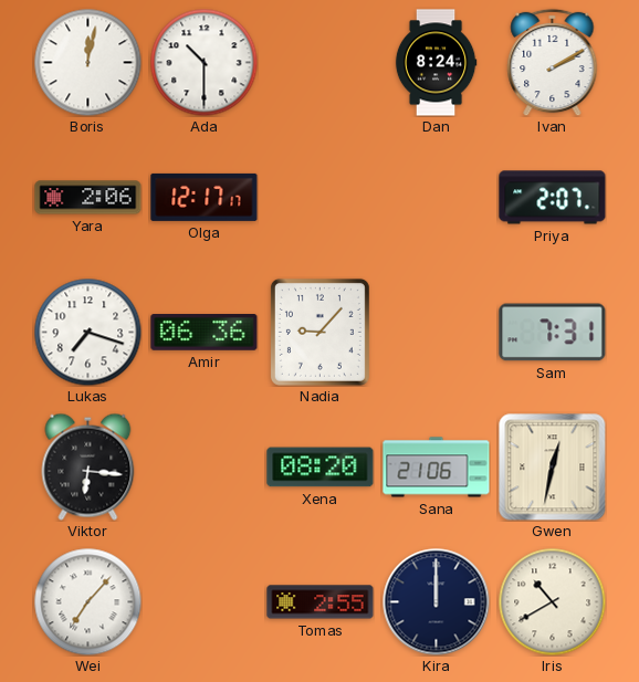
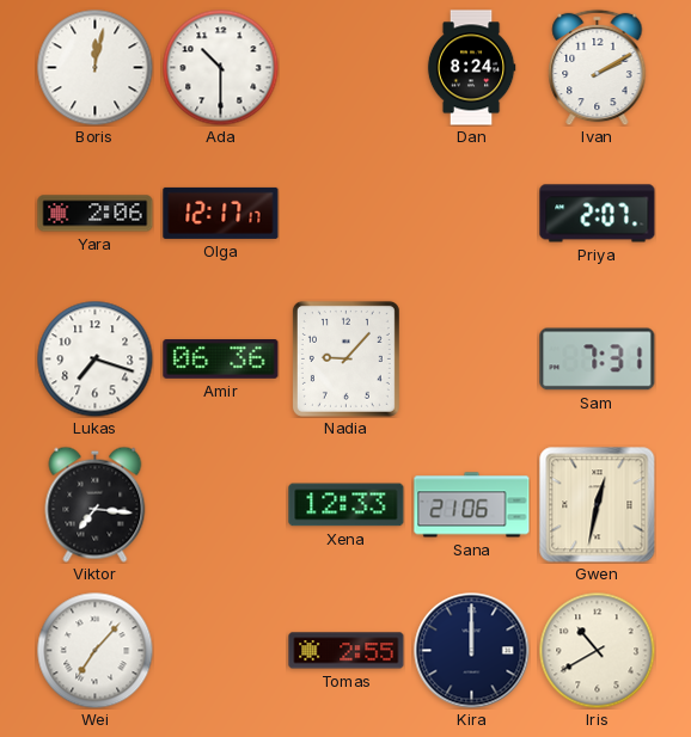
Viktor: 6:16 -> 7:16 (96, 504)
Xena: 08:20 -> 12:33 (347, 505)
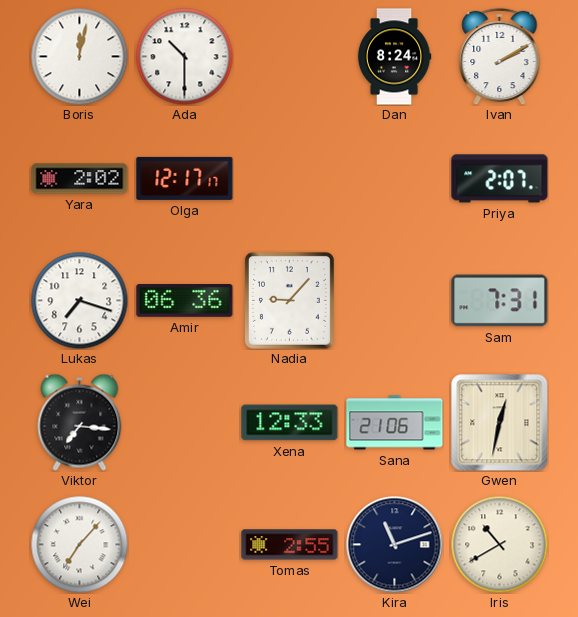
Yara: 2:06 -> 2:02 (80, 179)
Kira: 12:00 -> 11:12 (395, 545)
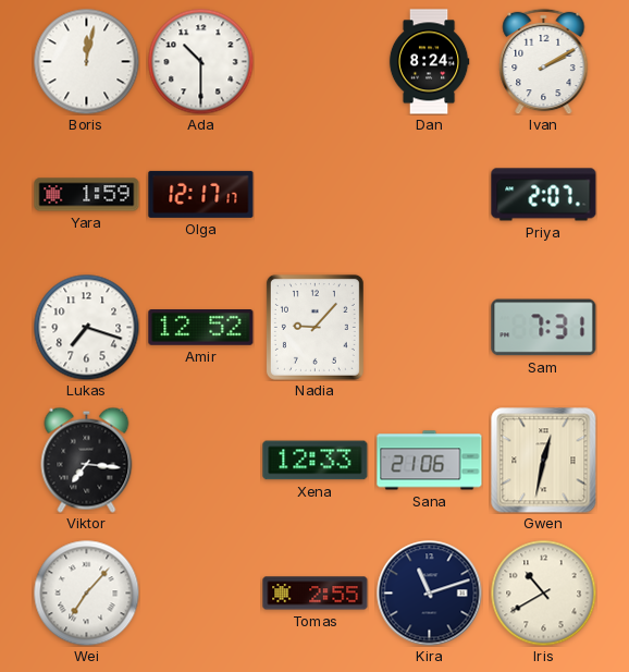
Yara: 2:02 -> 1:59 (87, 195)
Amir: 06:36 -> 12:52 (201, 328)
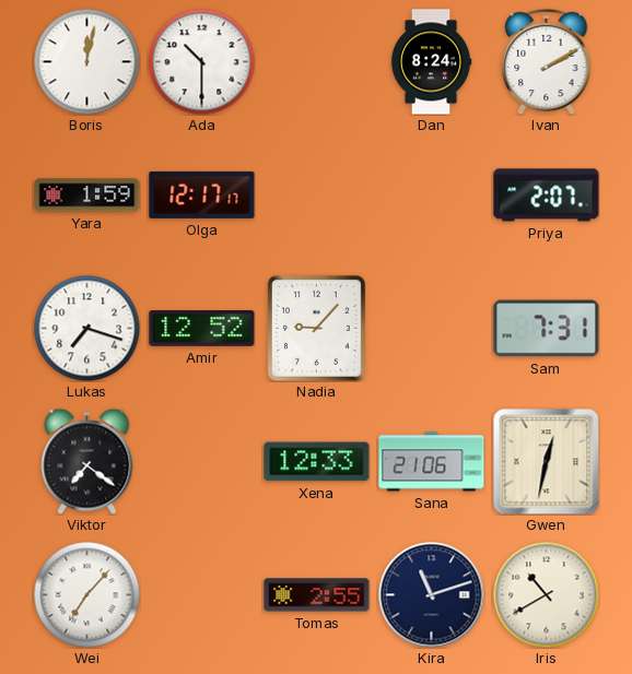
Viktor: 7:16 -> 7:21 (87, 461)
